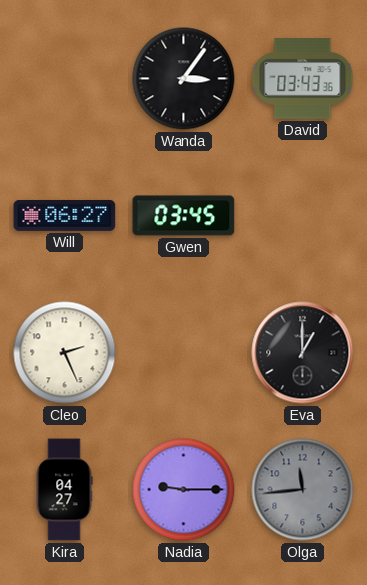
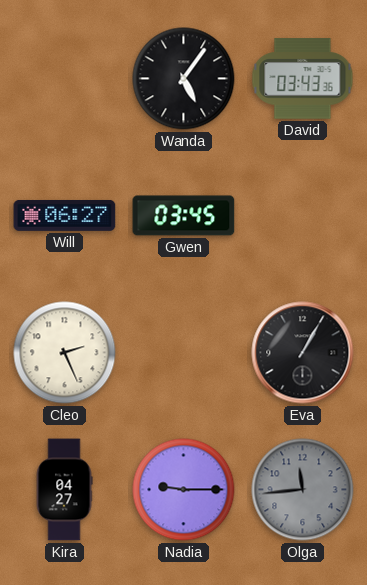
Wanda: 3:06 -> 5:06 (184, 79)
Eva: 1:00 -> 1:05 (303, 353)
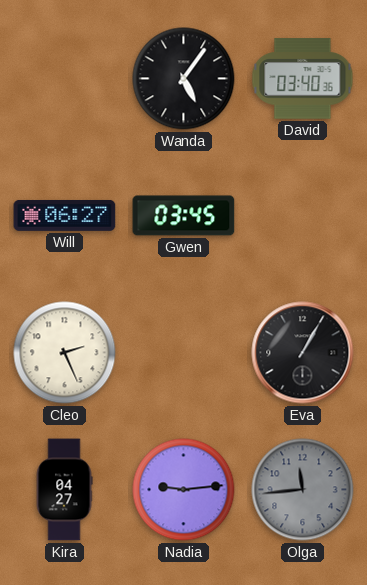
David: 03:43 -> 03:40 (303, 79)
Nadia: 9:15 -> 9:14 (184, 490)
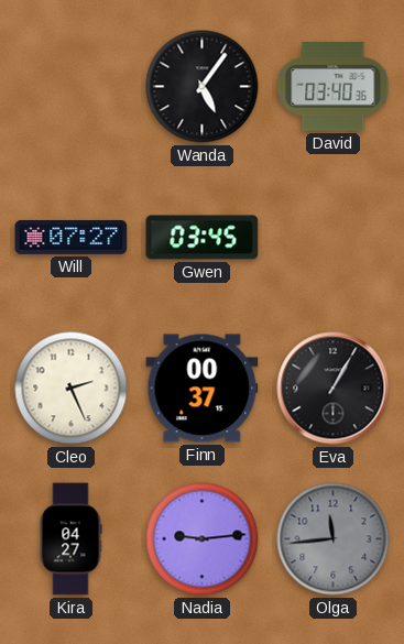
Will: 06:27 -> 07:27 (72, 237)
Finn: none -> 00:37 (203, 389)
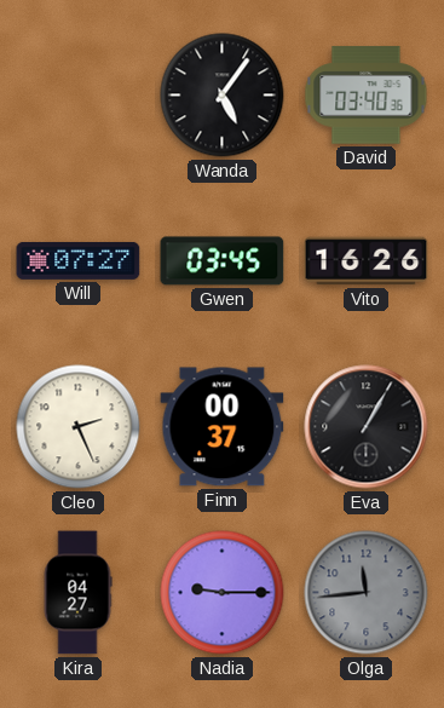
Vito: none -> 16:26 (367, 261)
Nadia: 9:14 -> 9:15 (223, 593)
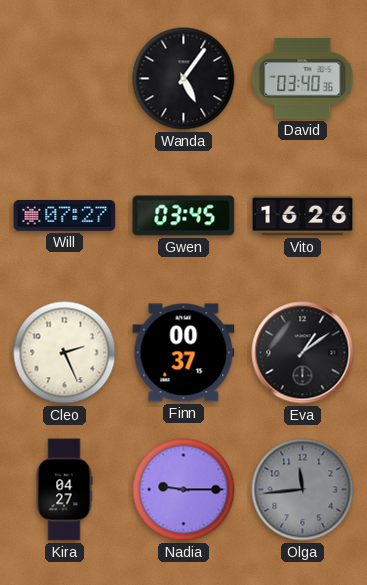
Eva: 1:05 -> 1:09 (303, 353)
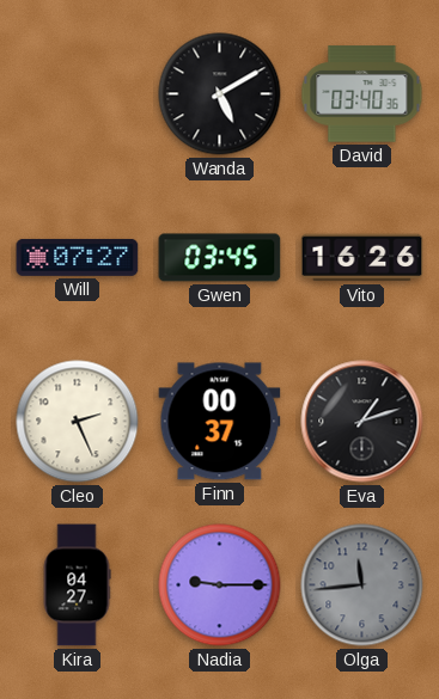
Wanda: 5:06 -> 5:10 (220, 94)
Eva: 1:09 -> 1:12 (362, 422)
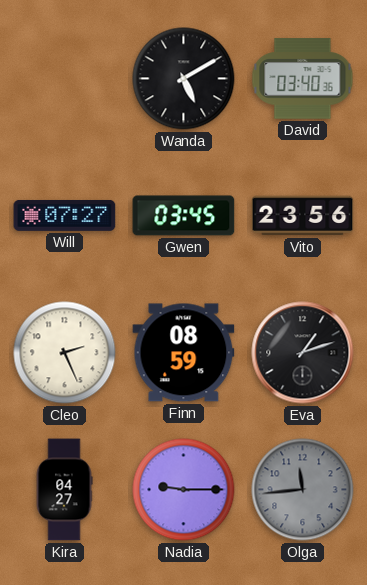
Vito: 16:26 -> 23:56 (303, 216)
Finn: 00:37 -> 08:59 (184, 353)
